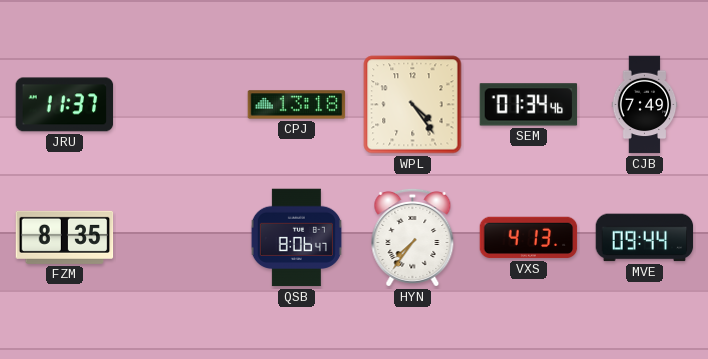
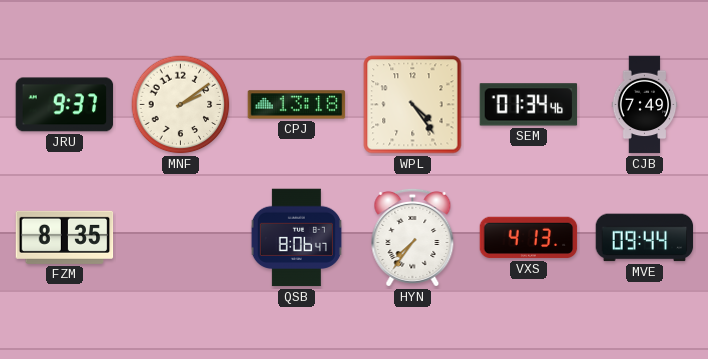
JRU: 11:37 -> 9:37 (65, 105)
MNF: none -> 2:09 (181, 105)
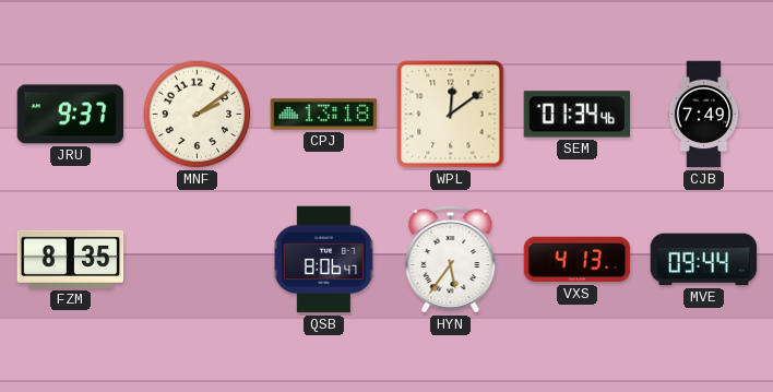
WPL: 4:24 -> 12:09 (451, 115)
HYN: 7:36 -> 5:36 (451, 259)
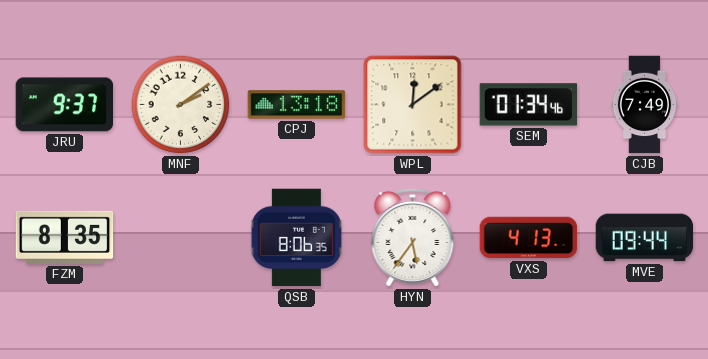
QSB: 8:06:47 -> 8:06:35 (296, 238)
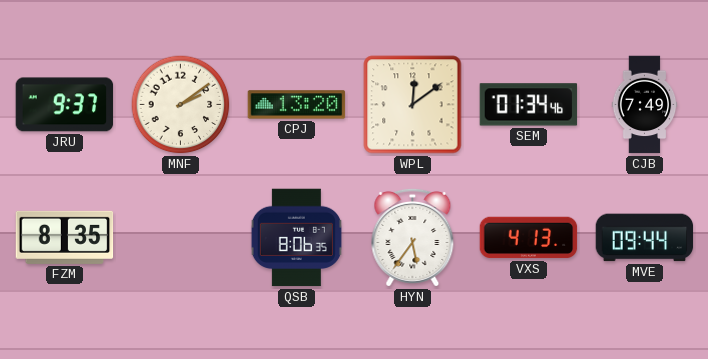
CPJ: 13:18 -> 13:20 (297, 105)
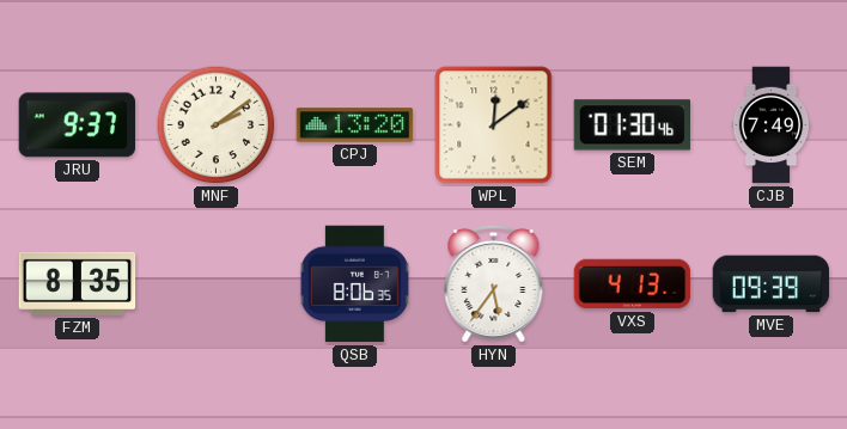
SEM: 01:34 -> 01:30 (633, 125)
MVE: 09:44 -> 09:39 (772, 284)
